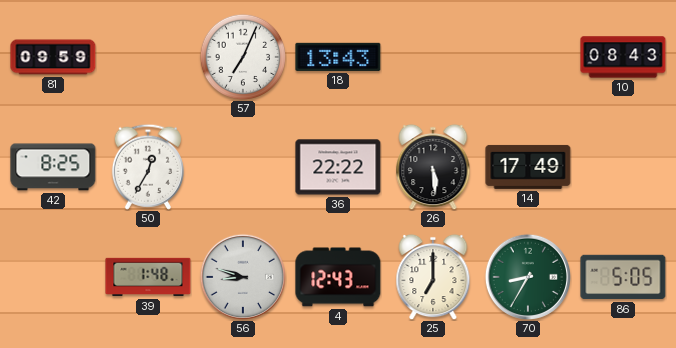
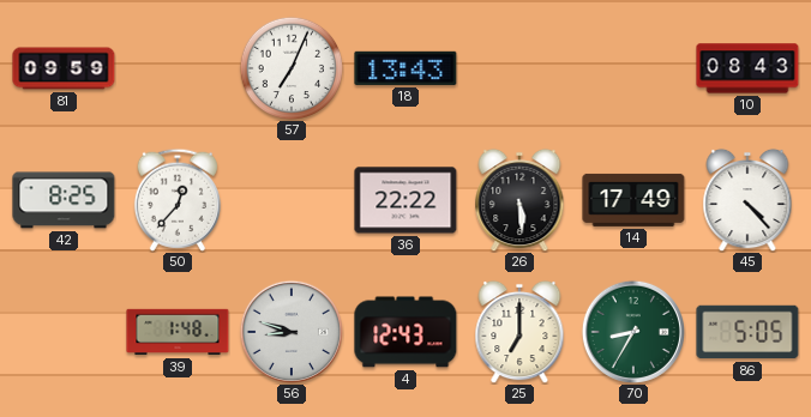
50: 12:35 -> 12:37 (178, 200)
45: none -> 4:23 (747, 200)
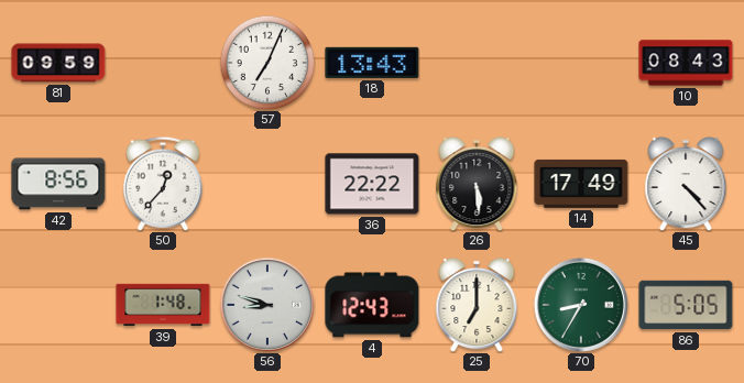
42: 8:25 -> 8:56 (58, 184)
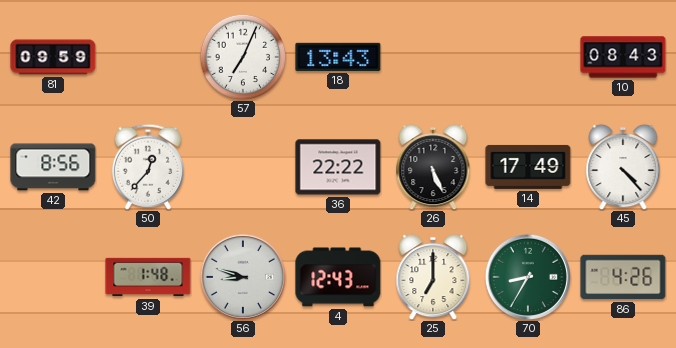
26: 5:29 -> 5:26 (433, 167)
86: 5:05 -> 4:26 (623, 277)
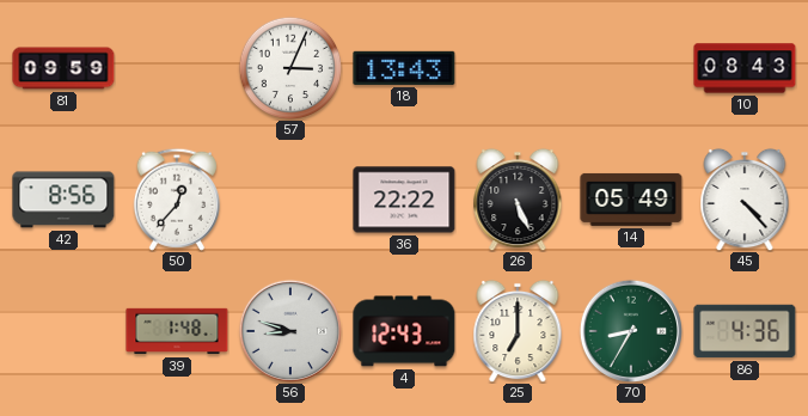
57: 7:04 -> 3:04 (290, 68)
14: 17:49 -> 05:49 (631, 200)
86: 4:26 -> 4:36 (745, 331)
